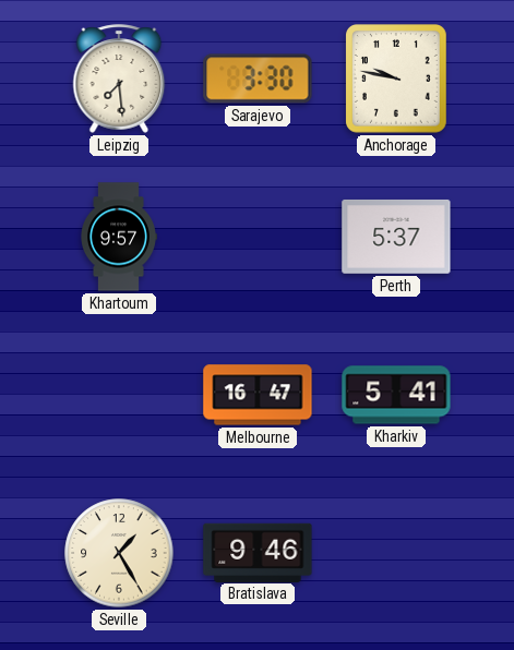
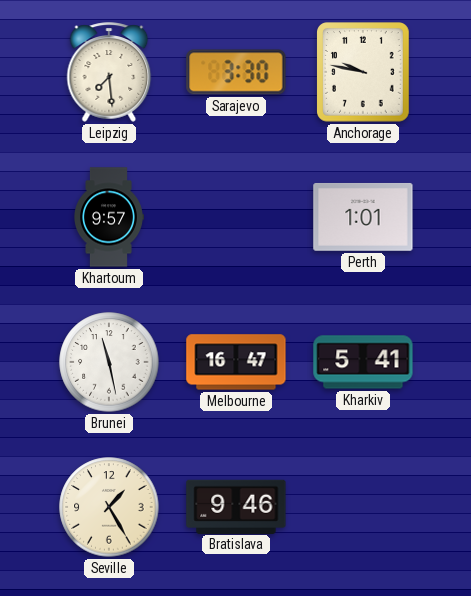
Perth: 5:37 -> 1:01 (363, 217)
Brunei: none -> 11:28 (109, 362)
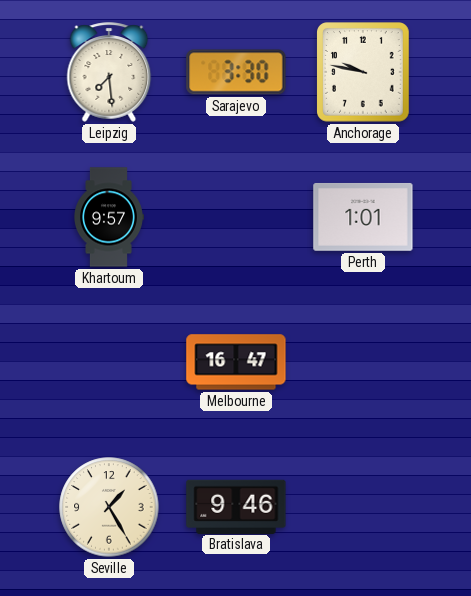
Brunei: 11:28 -> none (109, 362)
Kharkiv: 5:41 -> none (363, 362)
